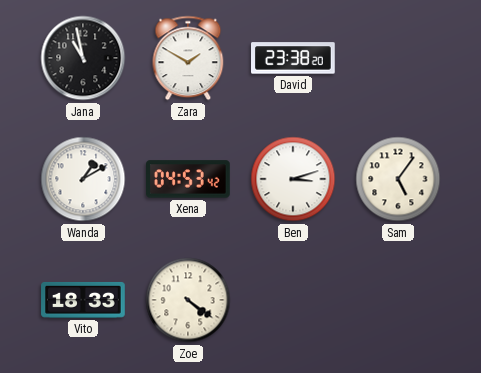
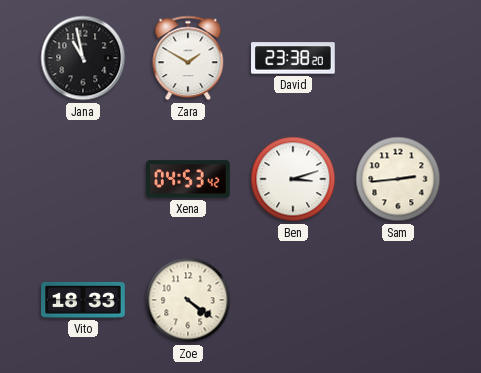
Wanda: 1:10 -> none (83, 179)
Sam: 5:06 -> 2:44 (398, 179)
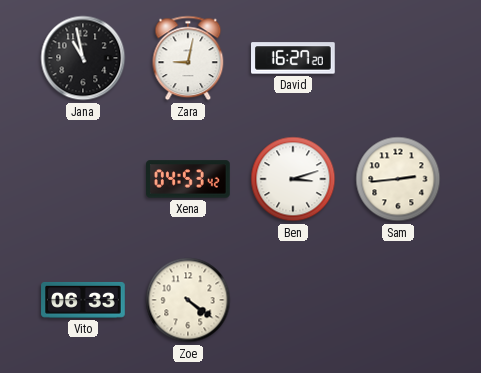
Zara: 1:50 -> 9:02 (188, 58)
David: 23:38 -> 16:27 (294, 58)
Vito: 18:33 -> 06:33 (83, 300)
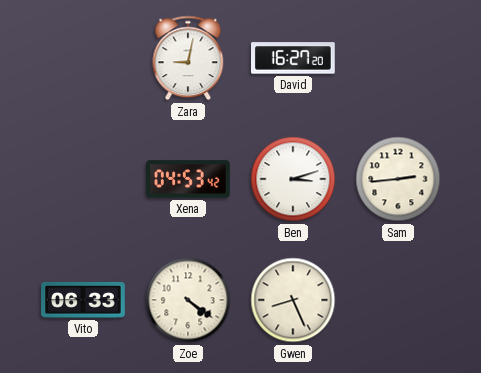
Jana: 10:58 -> none (83, 58)
Gwen: none -> 8:26 (293, 300)
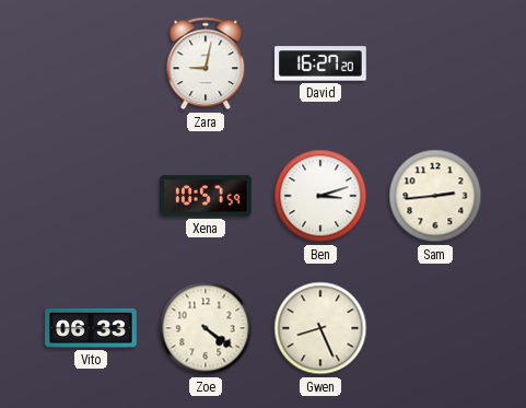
Xena: 04:53 -> 10:57 (207, 196)
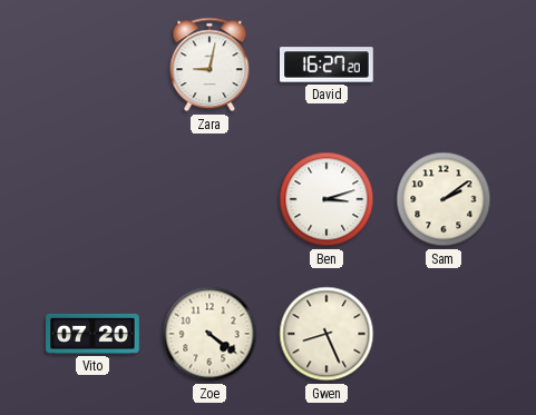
Xena: 10:57 -> none (207, 196)
Sam: 2:44 -> 2:09 (444, 199)
Vito: 06:33 -> 07:20 (92, 334)
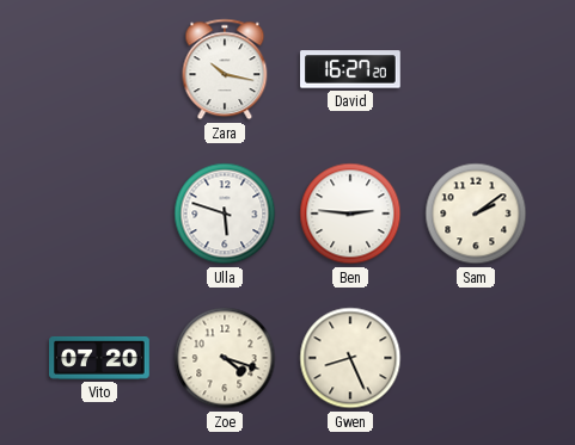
Zara: 9:02 -> 10:17 (225, 69)
Ulla: none -> 5:48 (225, 214)
Ben: 3:12 -> 2:46 (350, 214)
Zoe: 4:21 -> 4:18 (225, 358)
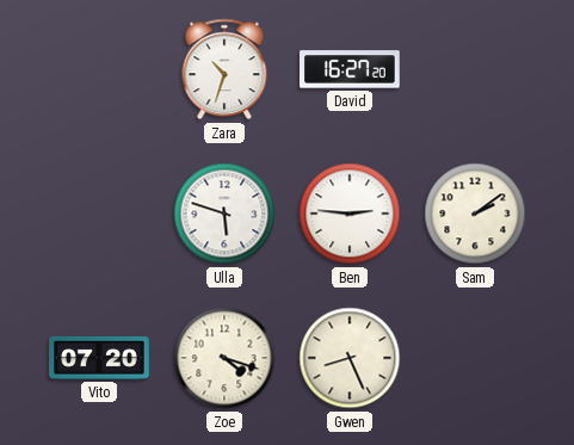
Zara: 10:17 -> 10:33 (224, 69)
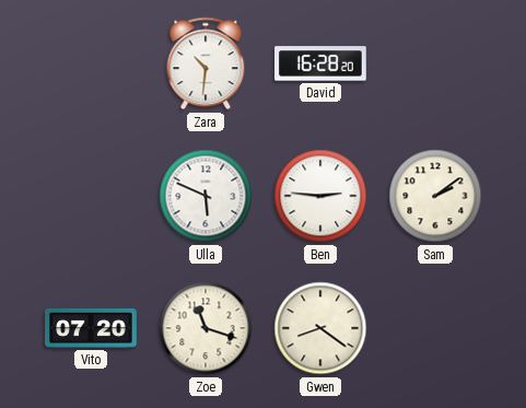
Zara: 10:33 -> 10:31 (206, 63)
David: 16:27 -> 16:28 (322, 63)
Ulla: 5:48 -> 5:49 (206, 196)
Zoe: 4:18 -> 11:18 (206, 328)
Gwen: 8:26 -> 8:21 (320, 328)
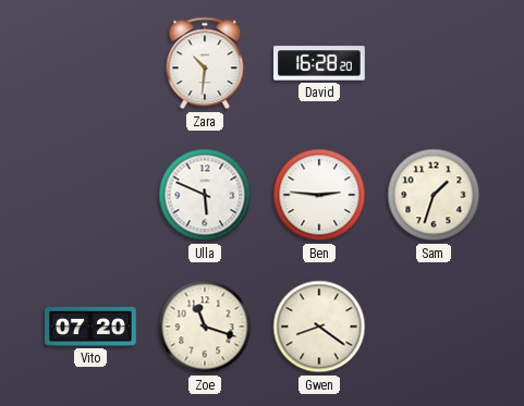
Sam: 2:09 -> 1:33 (434, 195)
